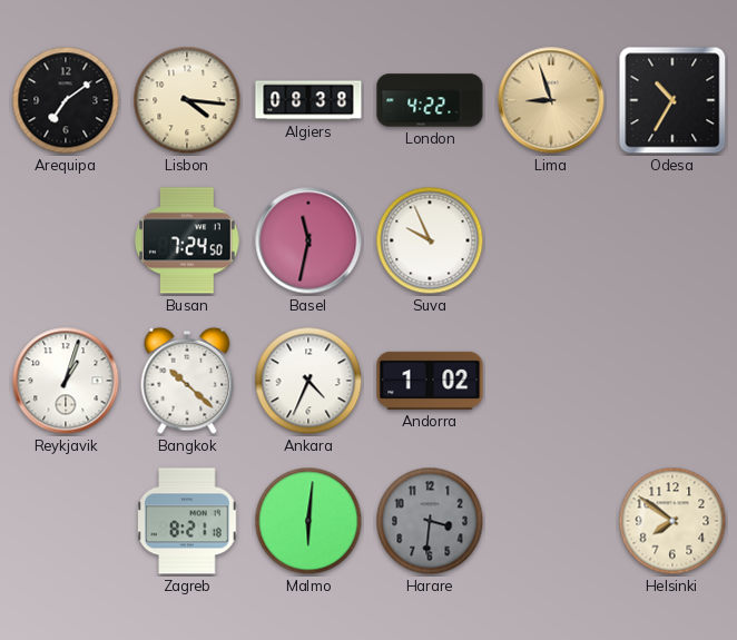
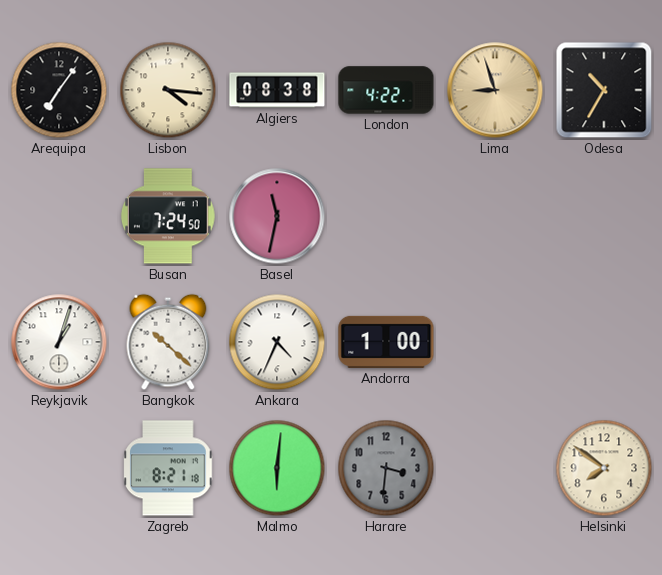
Arequipa: 7:09 -> 7:06 (59, 90)
Suva: 9:56 -> none (430, 240)
Andorra: 1:02 -> 1:00 (386, 342)
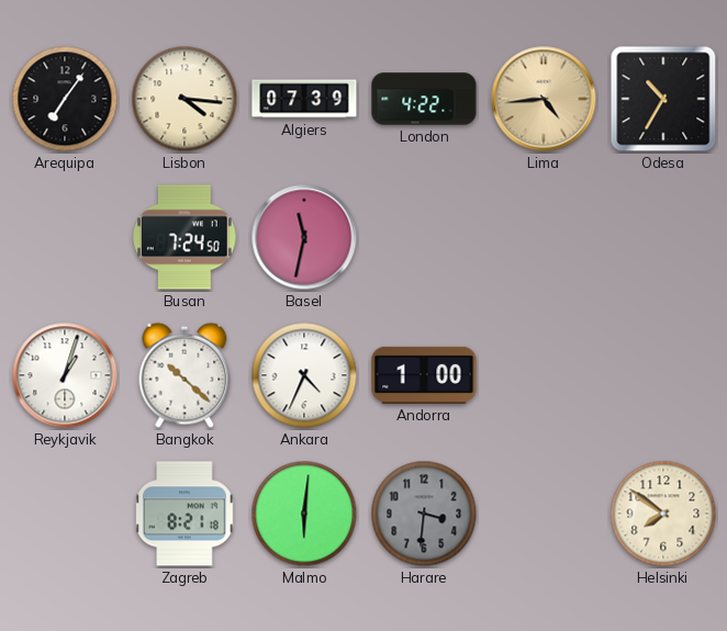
Algiers: 08:38 -> 07:39 (304, 99)
Lima: 8:57 -> 4:44 (544, 99)
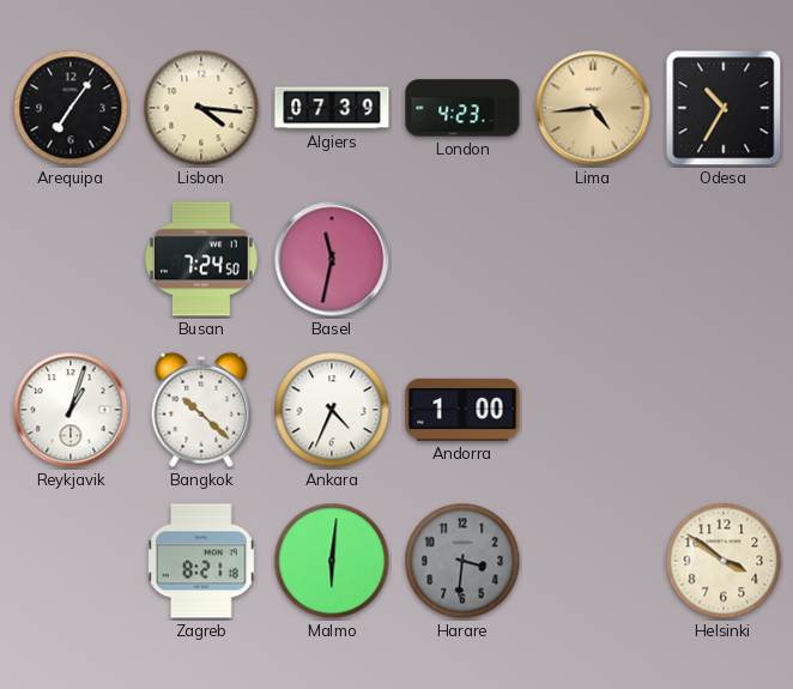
London: 4:22 -> 4:23 (462, 108)
Helsinki: 7:51 -> 3:51 (724, 561)
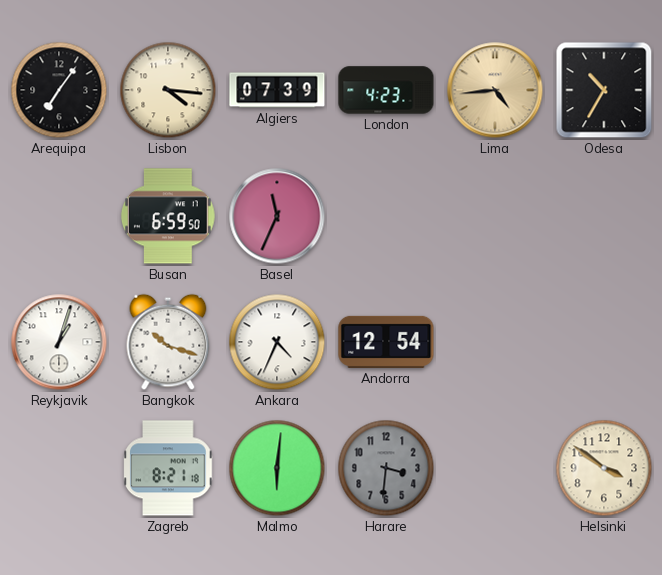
Busan: 7:24 -> 6:59 (169, 216)
Basel: 11:32 -> 11:34 (277, 216)
Bangkok: 10:22 -> 10:18 (168, 342)
Andorra: 1:00 -> 12:54 (386, 342)
